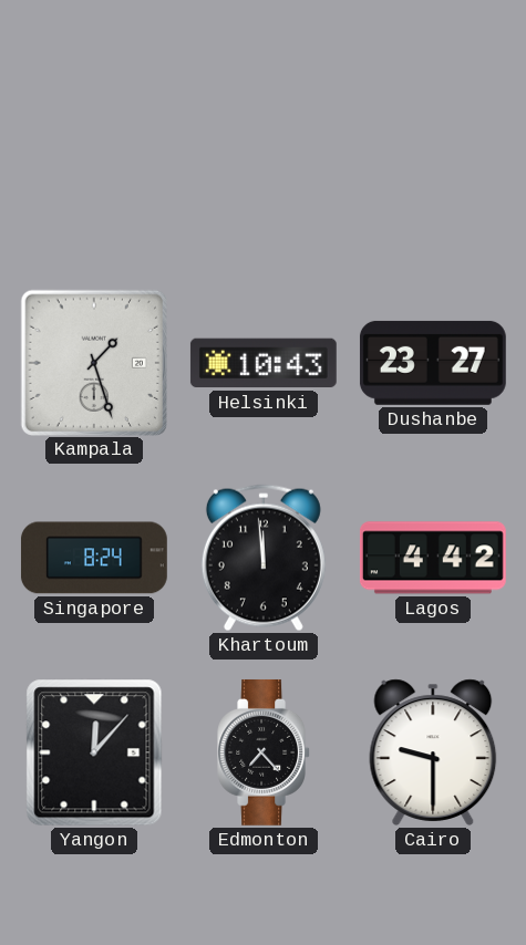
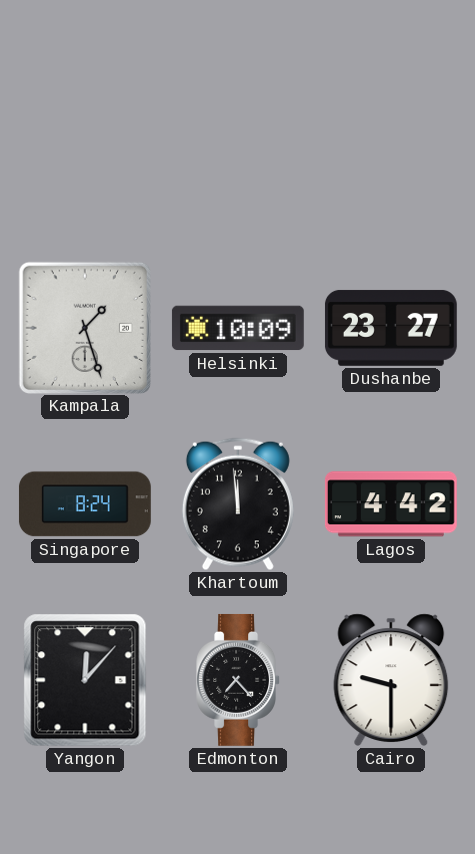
Helsinki: 10:43 -> 10:09 (238, 328)
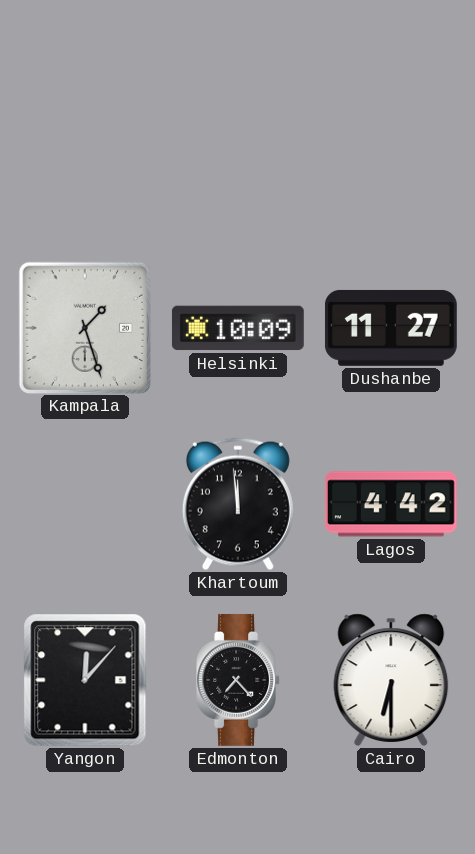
Dushanbe: 23:27 -> 11:27 (391, 328)
Singapore: 8:24 -> none (85, 504)
Cairo: 9:30 -> 6:30 (391, 680)
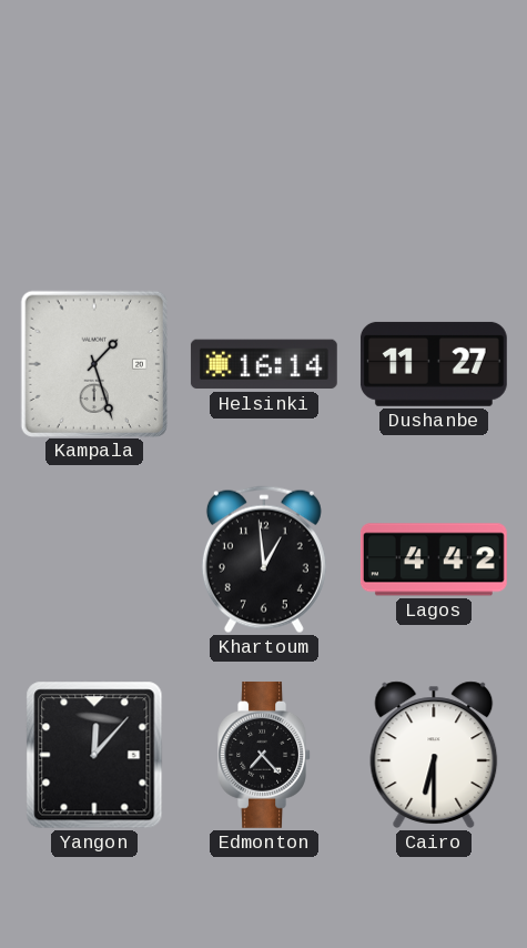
Helsinki: 10:09 -> 16:14 (264, 364)
Khartoum: 11:59 -> 12:59 (264, 559)
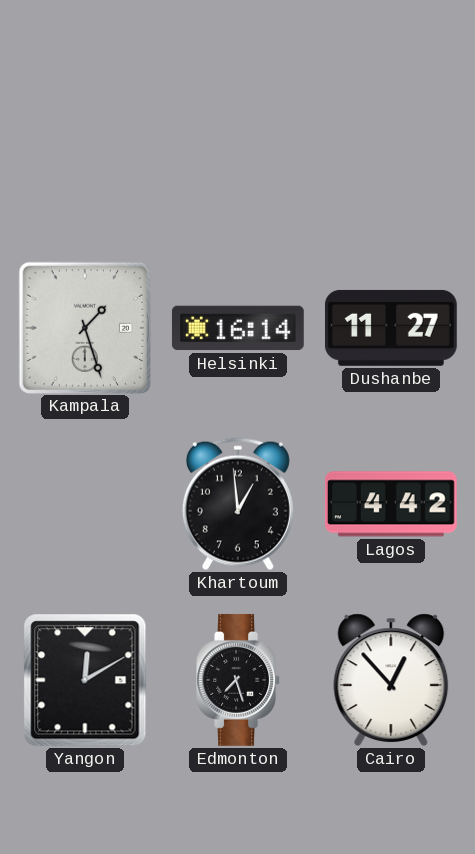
Yangon: 12:07 -> 12:10 (85, 680)
Edmonton: 7:23 -> 7:27 (238, 680)
Cairo: 6:30 -> 12:53 (391, 680)
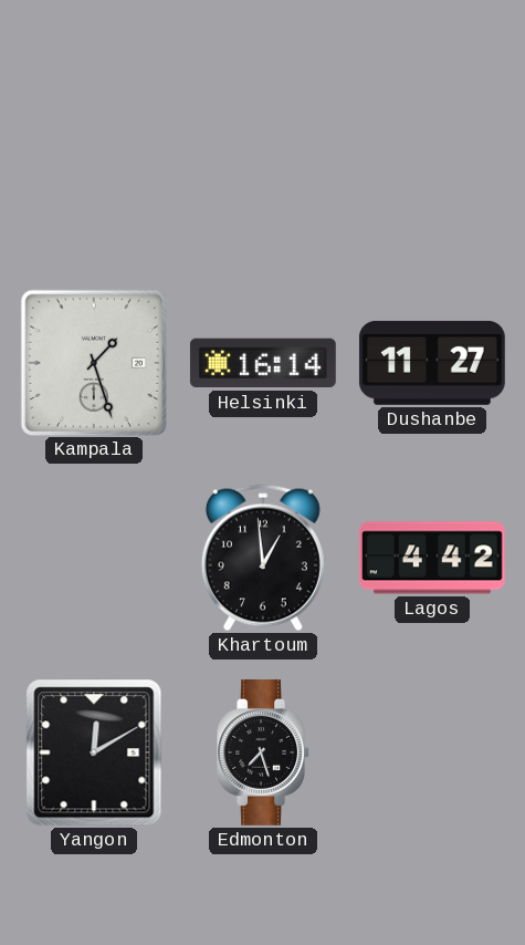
Cairo: 12:53 -> none (391, 680)
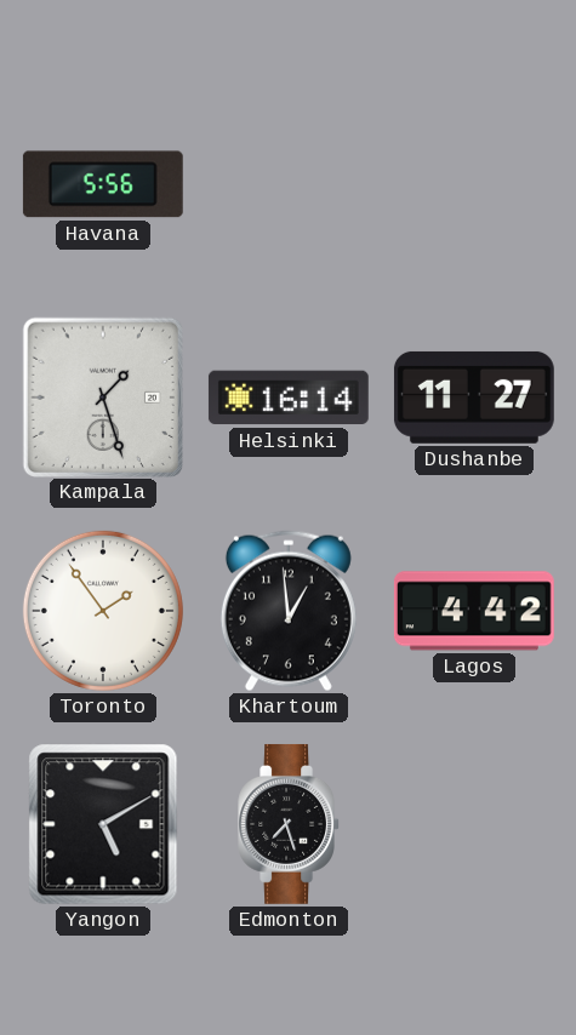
Havana: none -> 5:56 (103, 184)
Toronto: none -> 1:54 (103, 611)
Yangon: 12:10 -> 5:10 (103, 824)
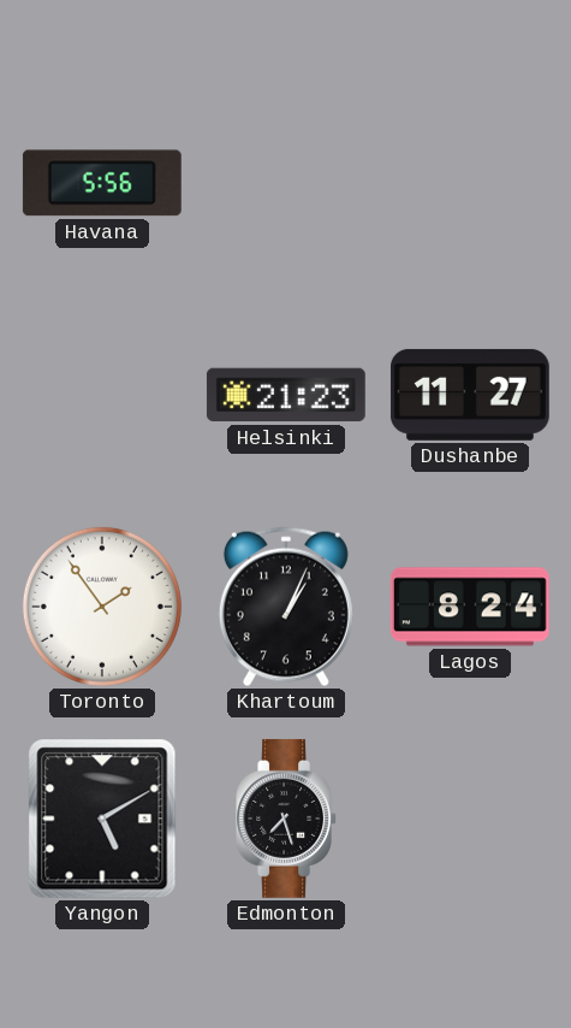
Kampala: 1:27 -> none (102, 396)
Helsinki: 16:14 -> 21:23 (286, 395)
Khartoum: 12:59 -> 1:04 (286, 607)
Lagos: 4:42 -> 8:24 (470, 607)
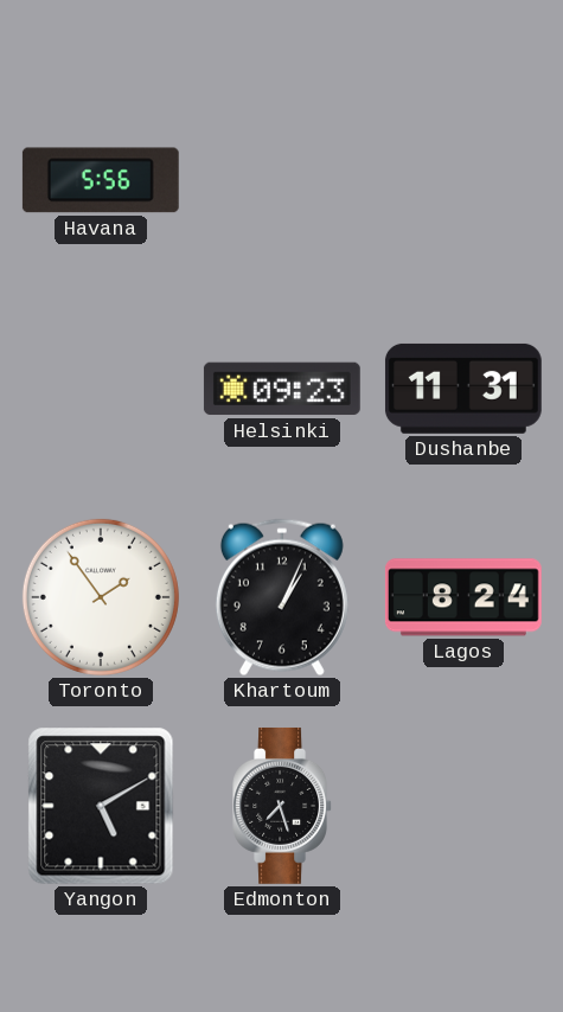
Helsinki: 21:23 -> 09:23 (282, 389)
Dushanbe: 11:27 -> 11:31 (463, 389)
